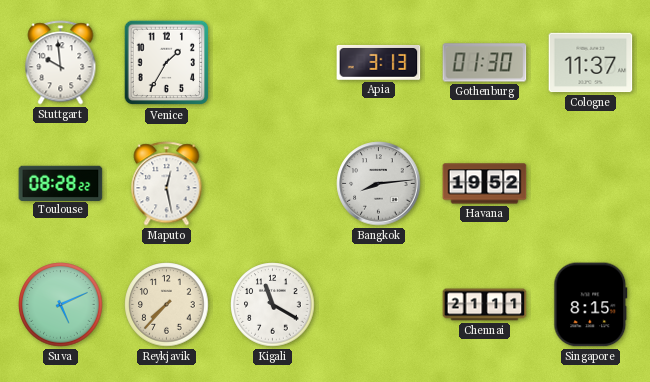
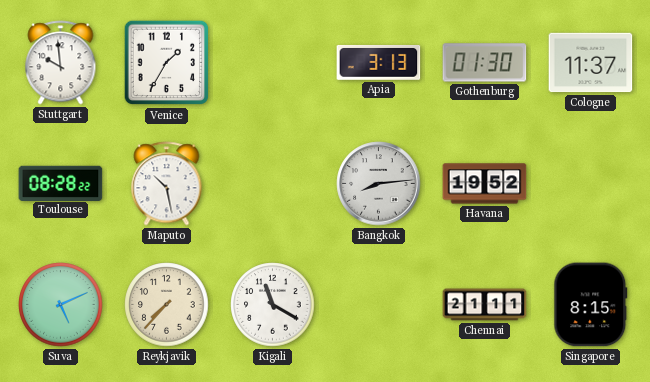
Maputo: 12:28 -> 10:28 (167, 184)
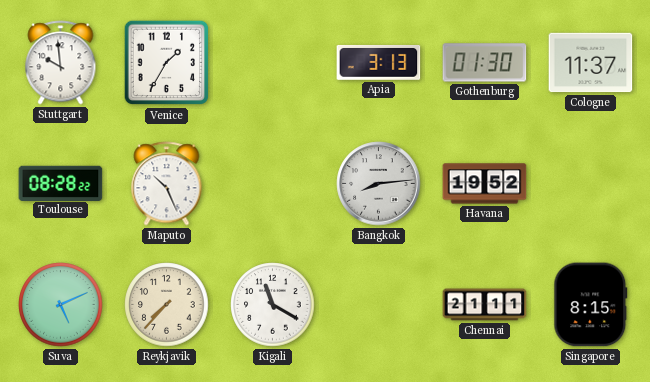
Maputo: 10:28 -> 10:26 (167, 184)
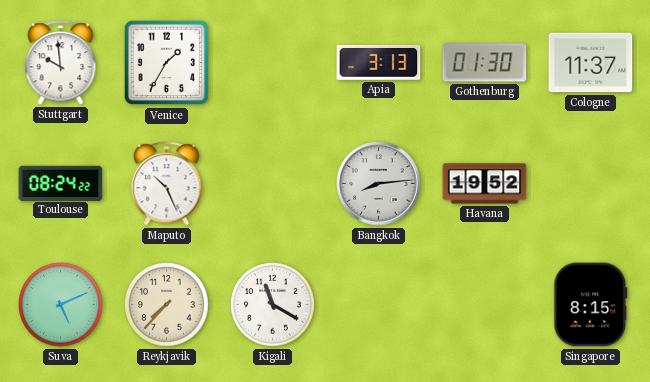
Toulouse: 08:28 -> 08:24 (61, 183)
Chennai: 21:11 -> none (485, 305)
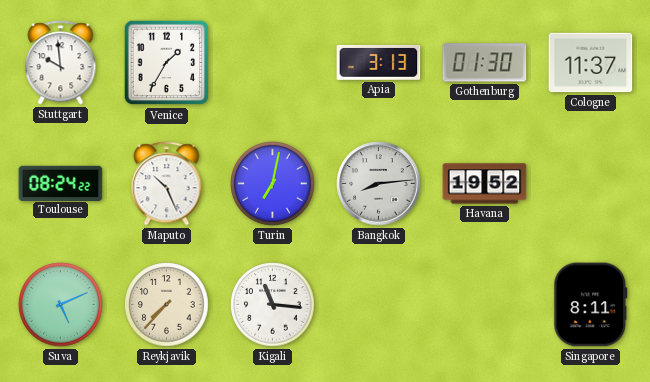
Turin: none -> 7:02 (273, 184)
Kigali: 11:20 -> 11:16 (273, 305)
Singapore: 8:15 -> 8:11 (591, 305)
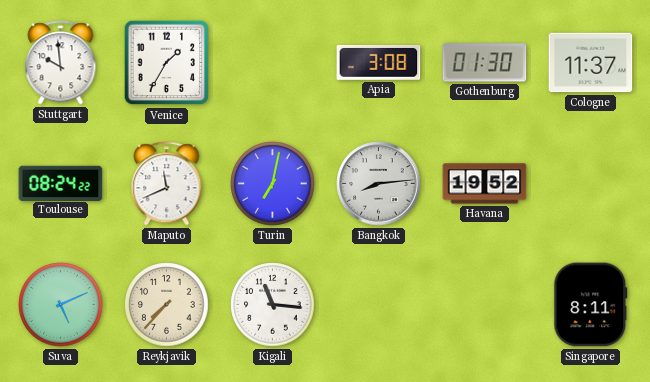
Apia: 3:13 -> 3:08 (379, 62)
Maputo: 10:26 -> 11:41 (167, 184)
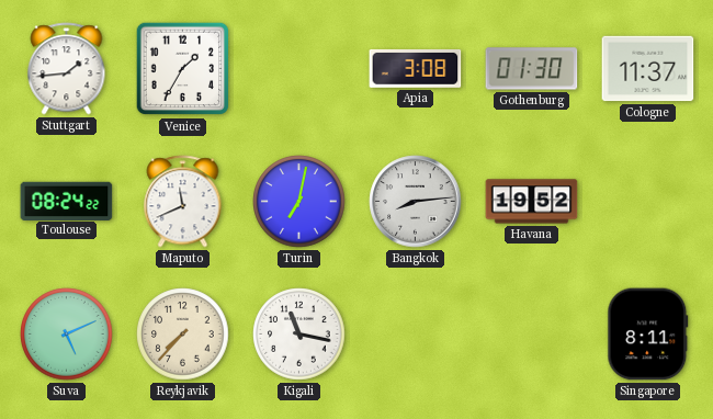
Stuttgart: 9:59 -> 1:44 (67, 69)
Kigali: 11:16 -> 11:17 (299, 335)
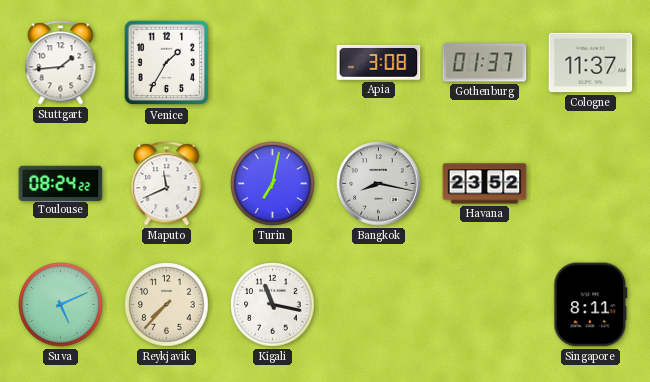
Gothenburg: 01:30 -> 01:37 (485, 63)
Bangkok: 8:14 -> 8:17 (379, 184)
Havana: 19:52 -> 23:52 (485, 184)
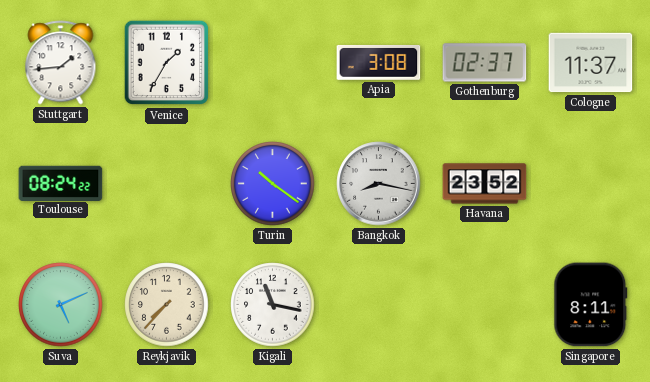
Gothenburg: 01:37 -> 02:37 (485, 63)
Maputo: 11:41 -> none (167, 184)
Turin: 7:02 -> 10:21 (273, 184)
